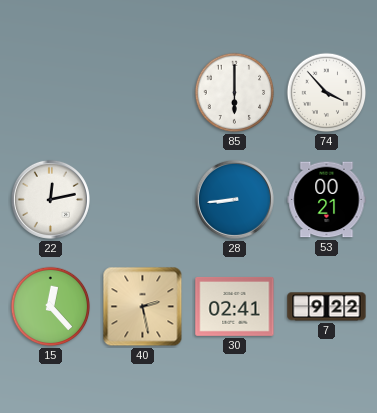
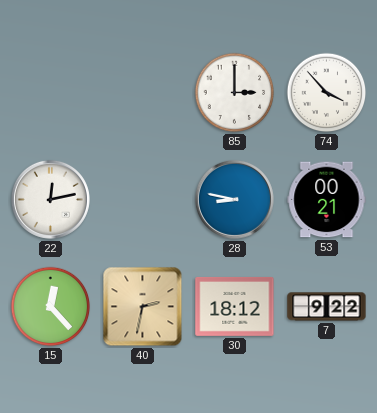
85: 6:00 -> 3:00 (235, 93)
28: 8:44 -> 8:47 (234, 199)
40: 2:28 -> 2:32 (143, 307)
30: 02:41 -> 18:12 (235, 306)
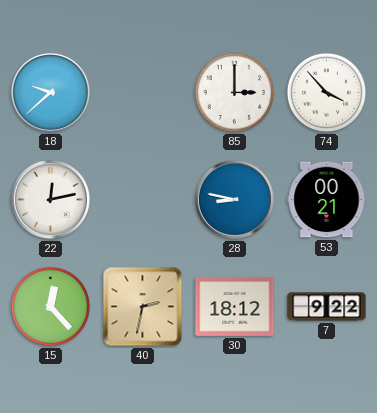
18: none -> 9:38 (50, 92)
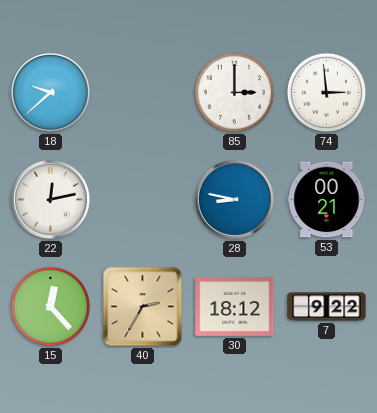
74: 3:53 -> 2:59 (327, 93)
40: 2:32 -> 2:35 (143, 307)
